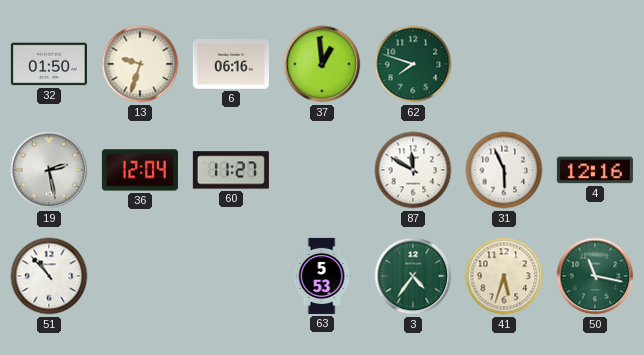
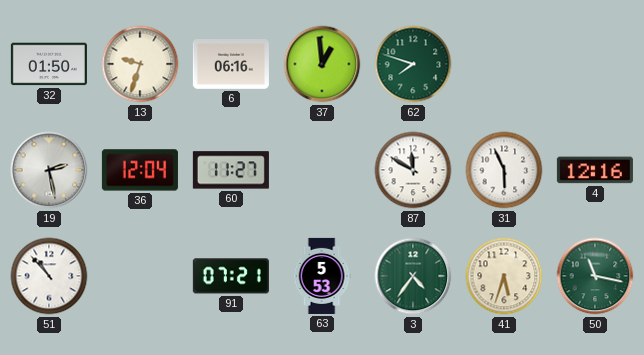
91: none -> 07:21 (231, 276)
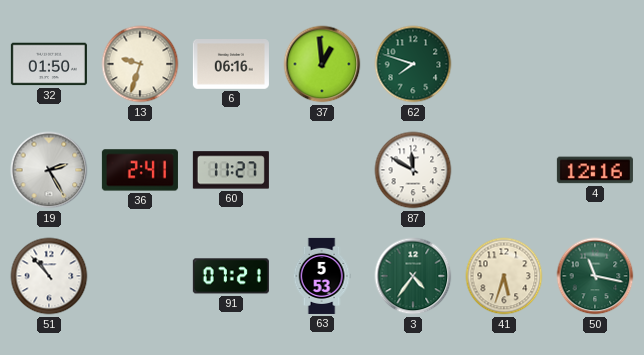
19: 2:28 -> 2:25 (49, 170)
36: 12:04 -> 2:41 (140, 170)
31: 5:56 -> none (504, 170)
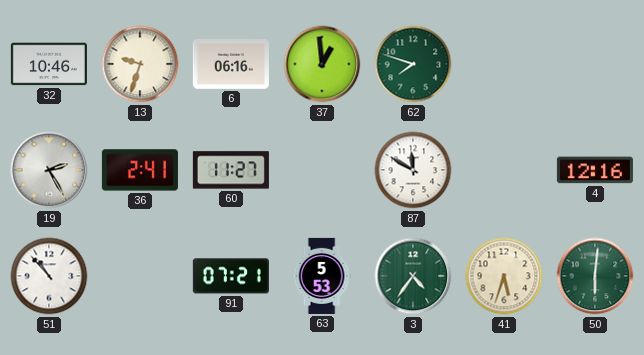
32: 01:50 -> 10:46 (49, 64)
50: 11:17 -> 6:01 (595, 276)
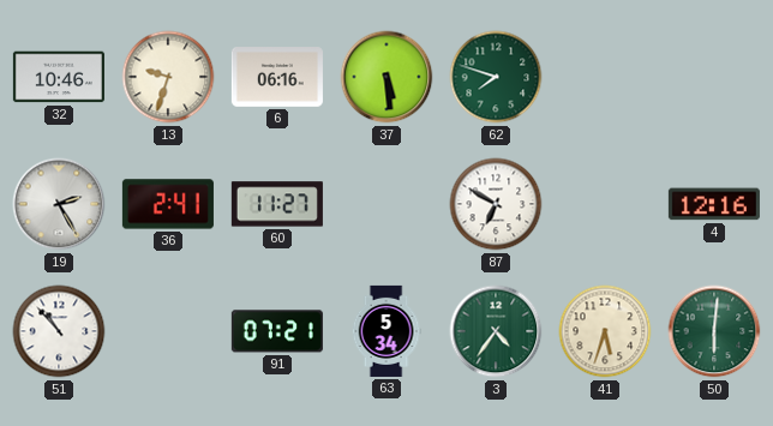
37: 12:59 -> 5:29 (386, 77)
87: 11:50 -> 6:50 (496, 204)
63: 5:53 -> 5:34 (386, 331)
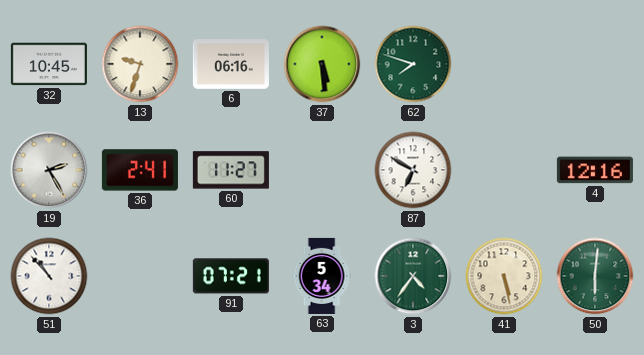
32: 10:46 -> 10:45 (49, 64)
41: 5:33 -> 5:28 (504, 276)
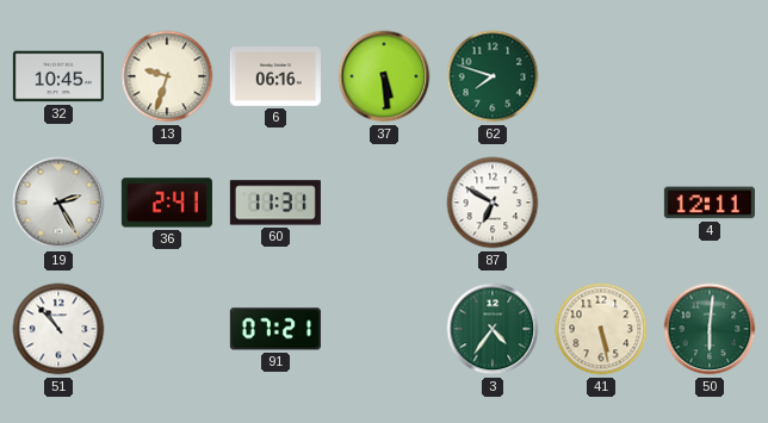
60: 11:27 -> 11:31 (275, 203)
4: 12:16 -> 12:11 (710, 203)
63: 5:34 -> none (322, 276)
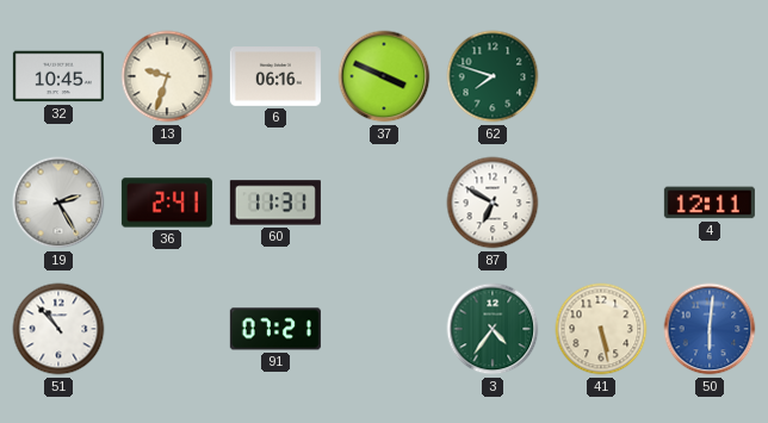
37: 5:29 -> 3:49 (384, 76)
50 dial: green -> blue (710, 329)
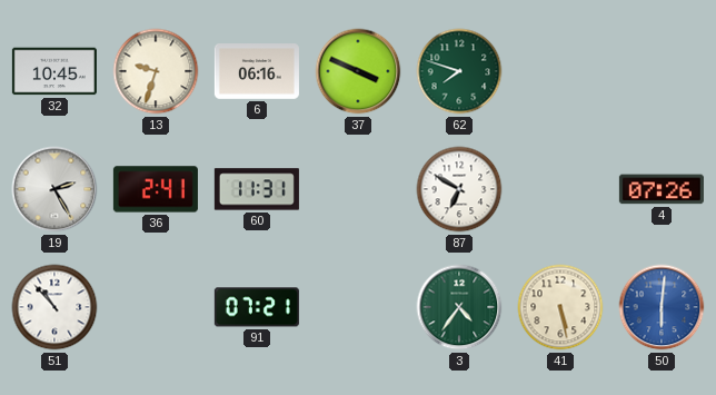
4: 12:11 -> 07:26 (662, 189)
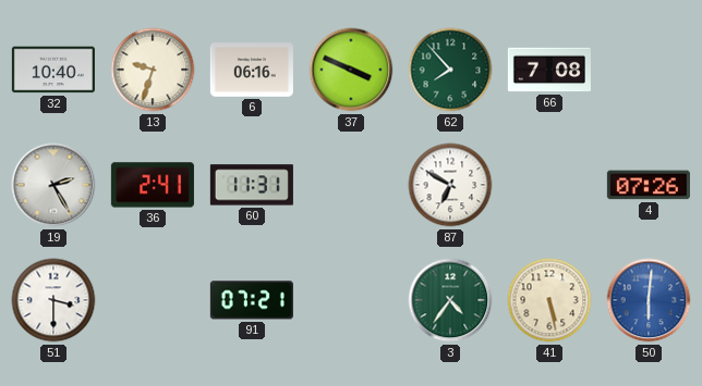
32: 10:45 -> 10:40 (53, 70)
62: 7:48 -> 7:53 (450, 70)
66: none -> 7:08 (549, 70)
51: 10:53 -> 3:30 (53, 300)
